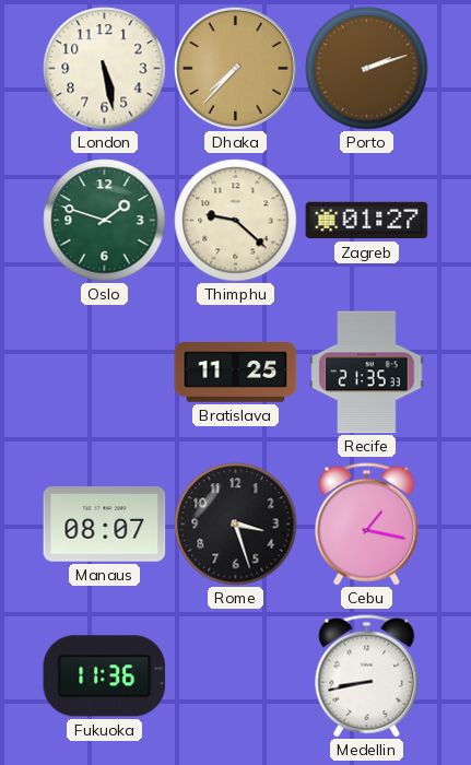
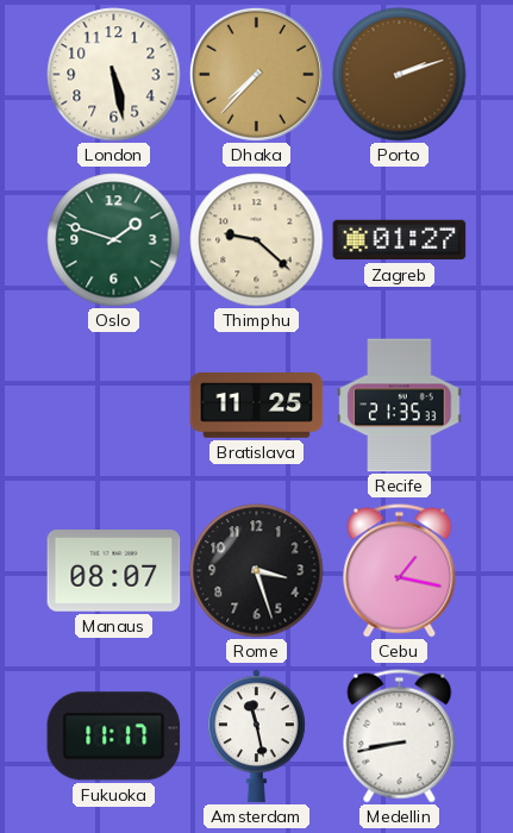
Fukuoka: 11:36 -> 11:17 (114, 737)
Amsterdam: none -> 11:28 (256, 737)
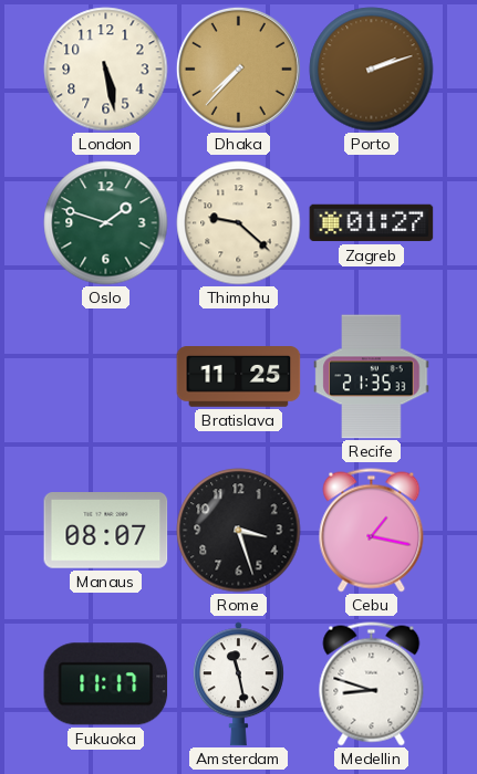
Medellin: 8:43 -> 8:48 (372, 684)
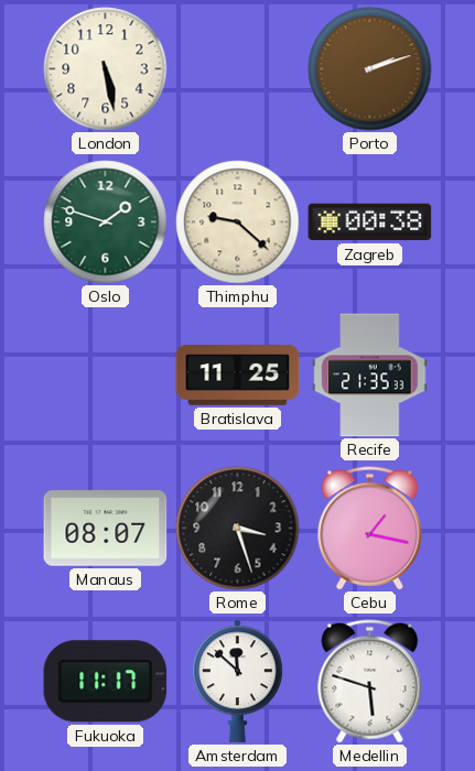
Dhaka: 7:37 -> none (238, 69)
Zagreb: 01:27 -> 00:38 (370, 222)
Amsterdam: 11:28 -> 11:52 (237, 682)
Medellin: 8:48 -> 5:48 (370, 682)
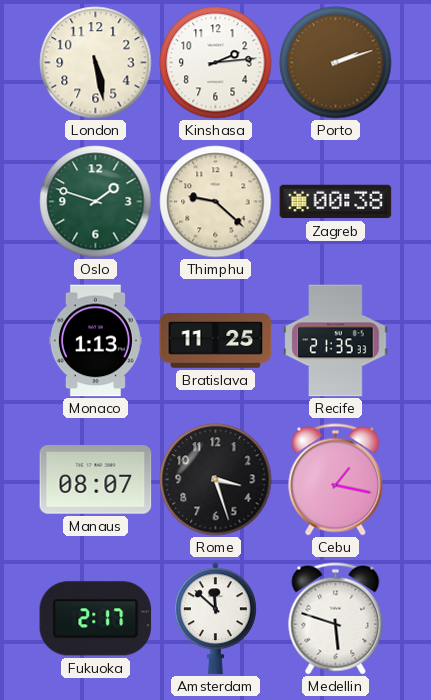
Kinshasa: none -> 2:14 (216, 63)
Monaco: none -> 1:13 (95, 341)
Fukuoka: 11:17 -> 2:17 (96, 619)
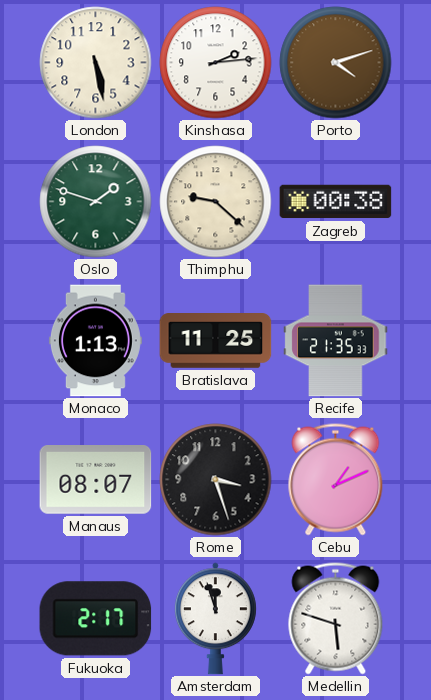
Porto: 2:12 -> 4:12 (336, 63)
Cebu: 1:17 -> 1:11 (336, 480)
Amsterdam: 11:52 -> 11:57 (215, 619)
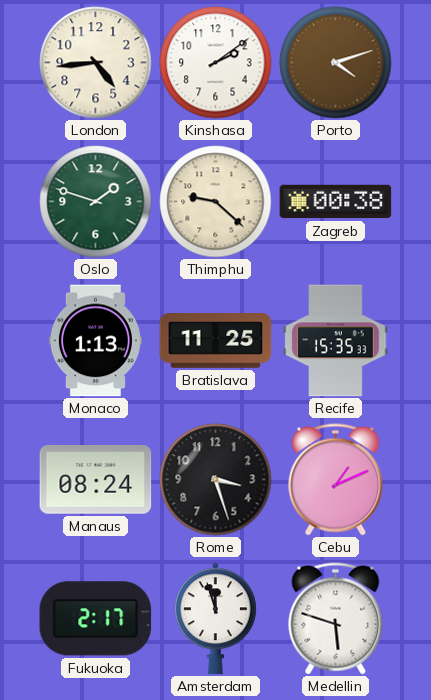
London: 5:28 -> 4:44 (96, 63)
Kinshasa: 2:14 -> 2:09 (216, 63)
Recife: 21:35 -> 15:35 (336, 341)
Manaus: 08:07 -> 08:24 (96, 480)
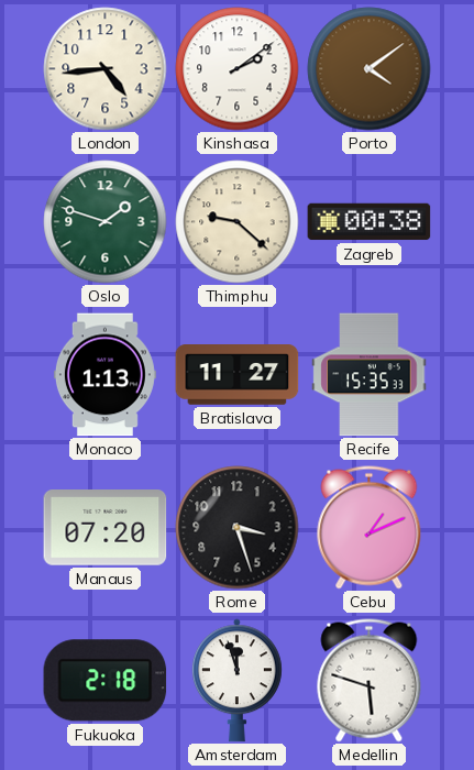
Porto: 4:12 -> 4:09 (370, 69)
Bratislava: 11:25 -> 11:27 (238, 375)
Manaus: 08:24 -> 07:20 (106, 528)
Fukuoka: 2:17 -> 2:18 (106, 681)
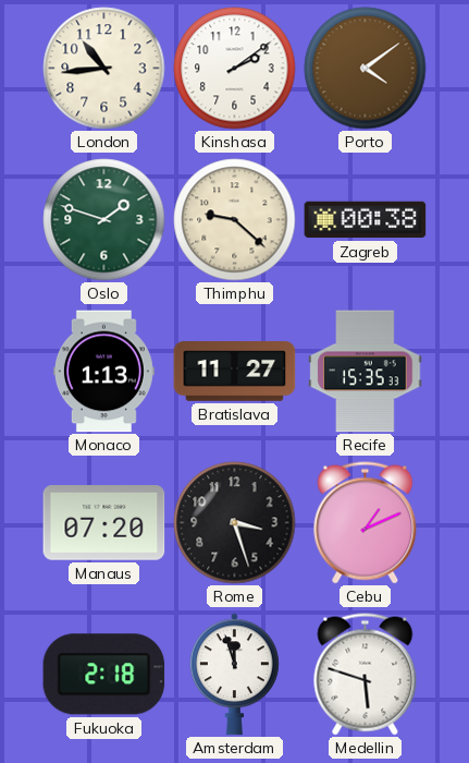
London: 4:44 -> 10:44 (104, 69)
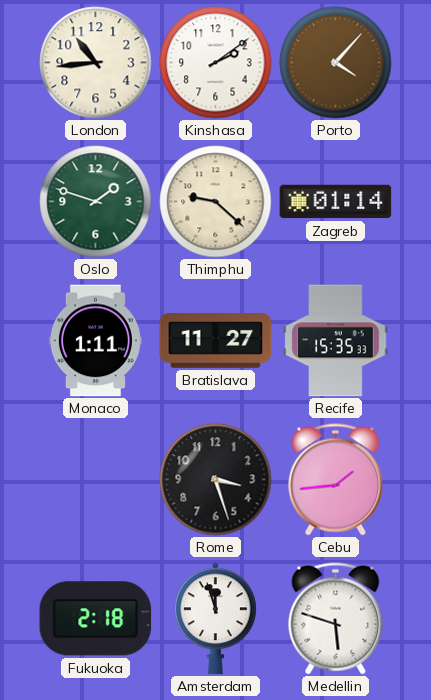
Porto: 4:09 -> 4:07 (336, 63)
Zagreb: 00:38 -> 01:14 (336, 202)
Monaco: 1:13 -> 1:11 (95, 341)
Manaus: 07:20 -> none (104, 523)
Cebu: 1:11 -> 1:44 (336, 480)
